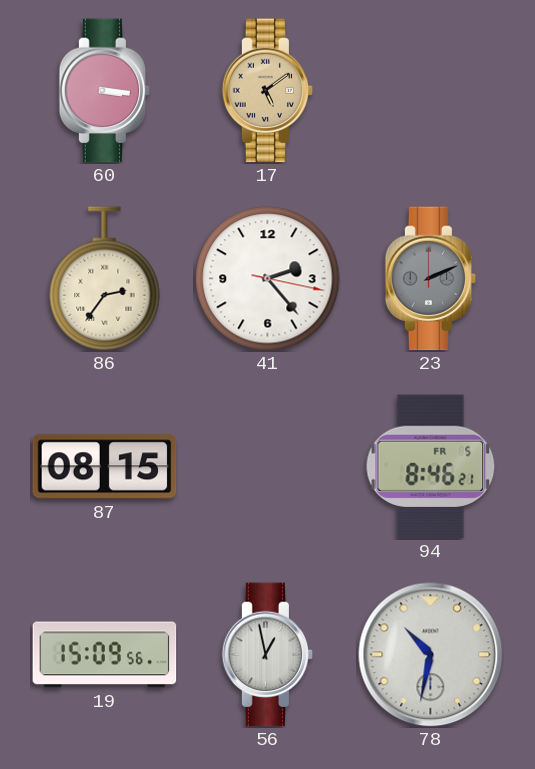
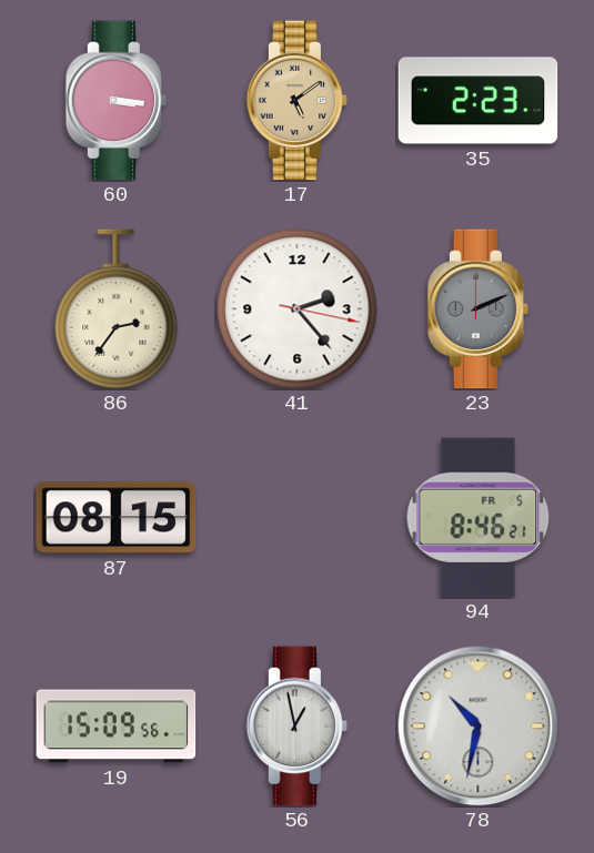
35: none -> 2:23 (479, 101)
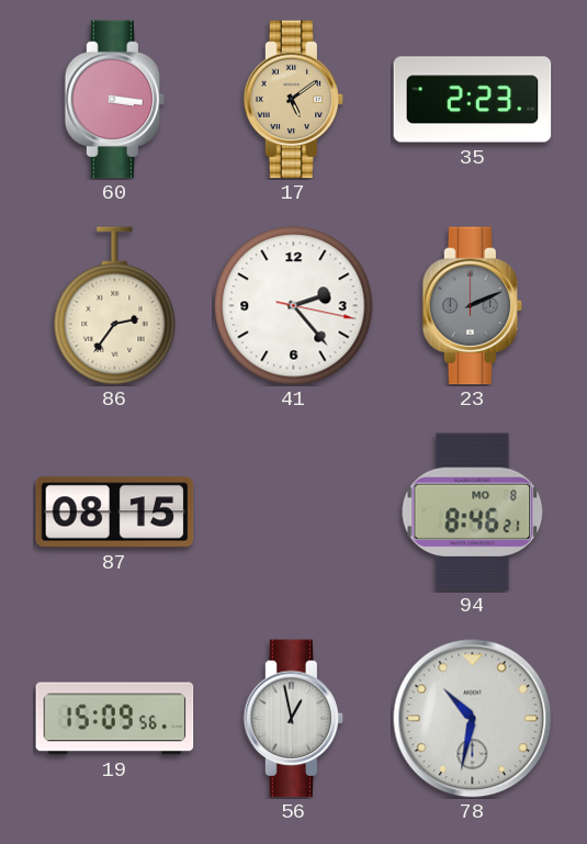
94 date: FR 5 -> MO 8 (473, 513)
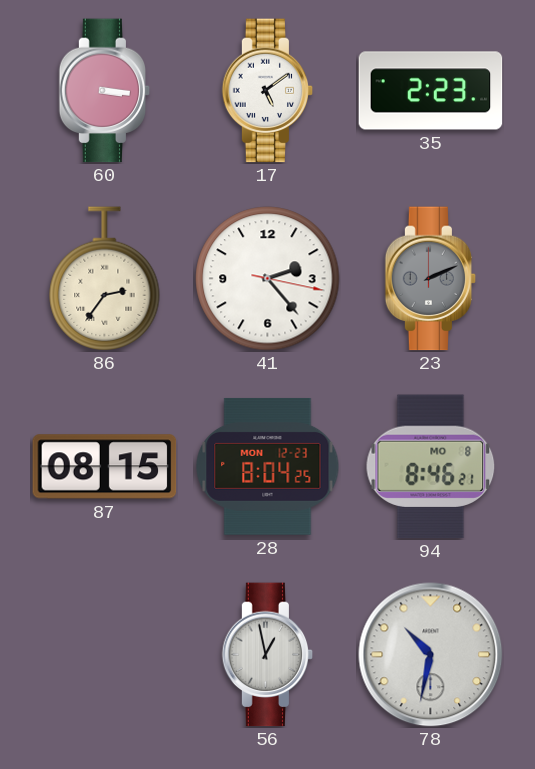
17 dial: champagne -> white (268, 91)
28: none -> 8:04 (268, 466)
19: 15:09 -> none (115, 719)
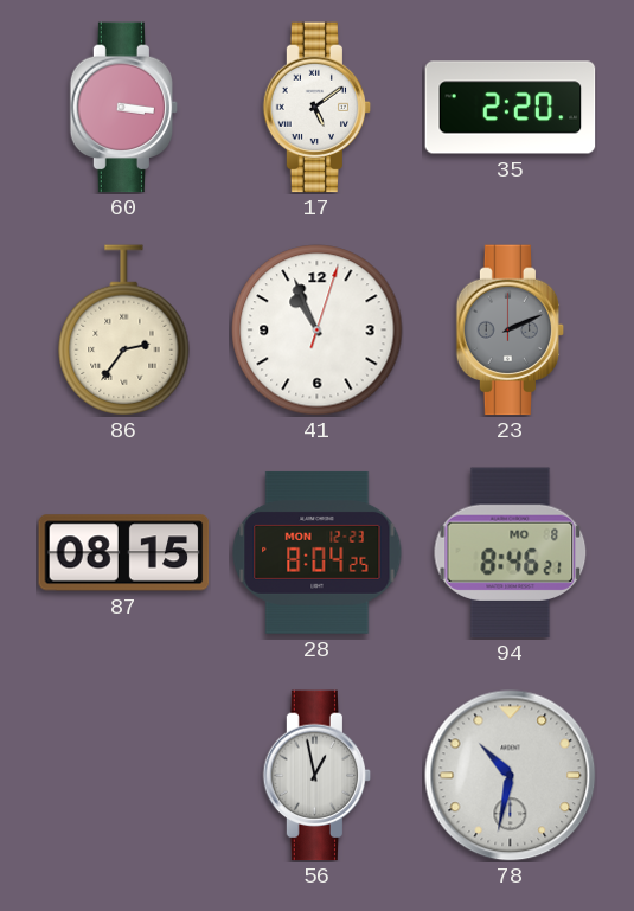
35: 2:23 -> 2:20 (511, 108)
41: 2:23 -> 10:56 (318, 331)
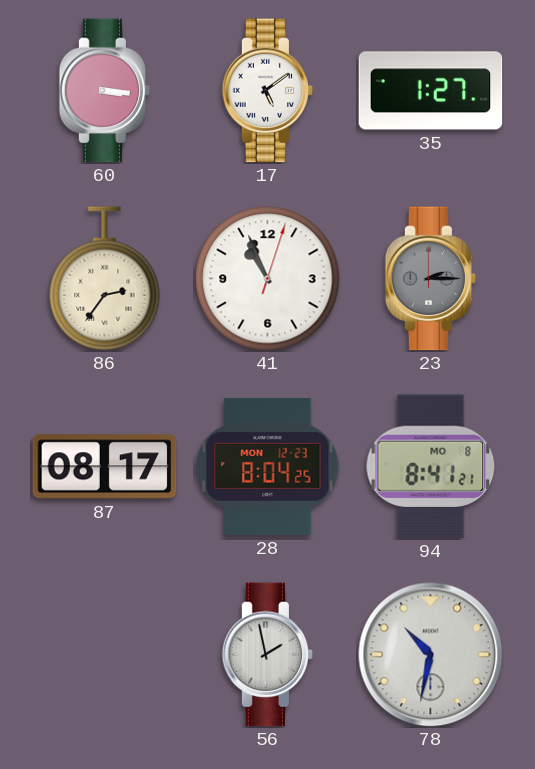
35: 2:20 -> 1:27 (431, 91)
23: 2:11 -> 2:15 (431, 279)
87: 08:15 -> 08:17 (105, 467)
94: 8:46 -> 8:41 (431, 467)
56: 12:58 -> 1:58 (268, 655)
